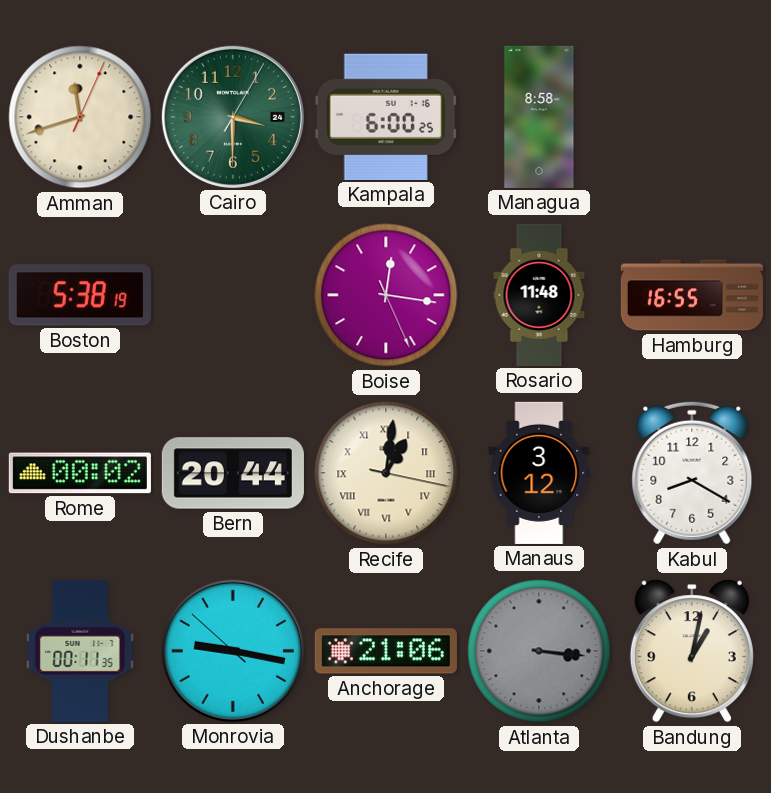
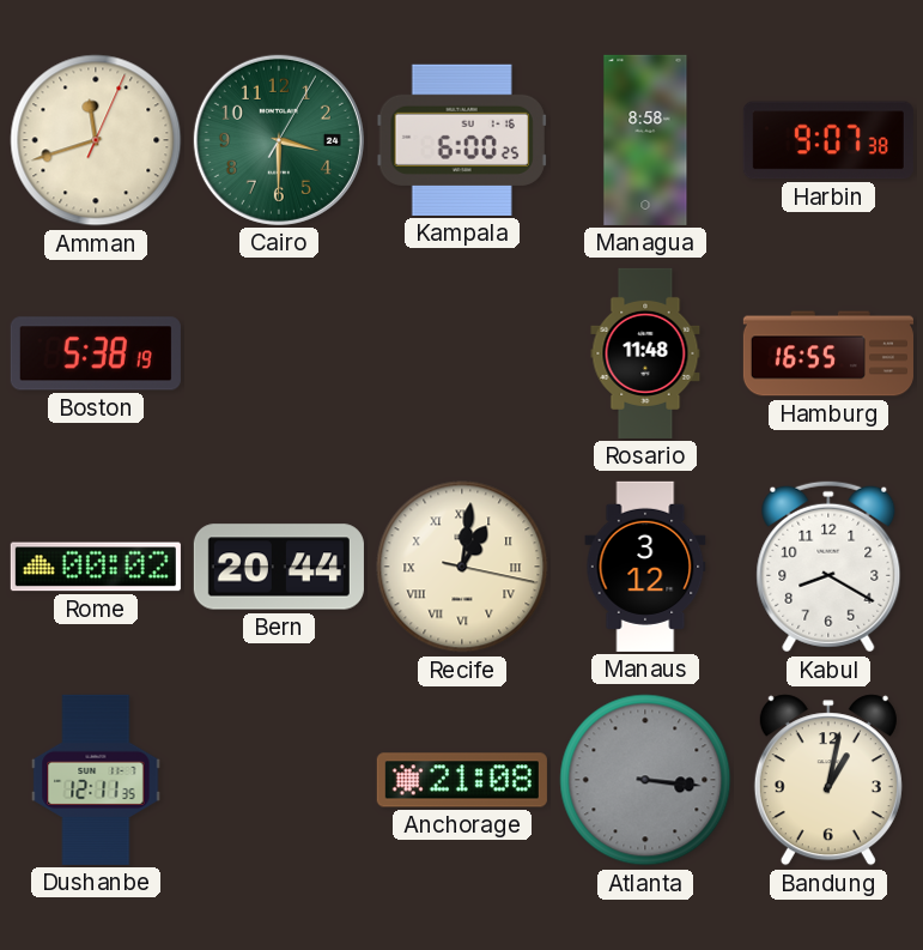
Harbin: none -> 9:07 (828, 140)
Boise: 12:16 -> none (386, 295)
Dushanbe: 00:11 -> 12:11 (96, 780)
Monrovia: 9:16 -> none (233, 651)
Anchorage: 21:06 -> 21:08 (462, 780)
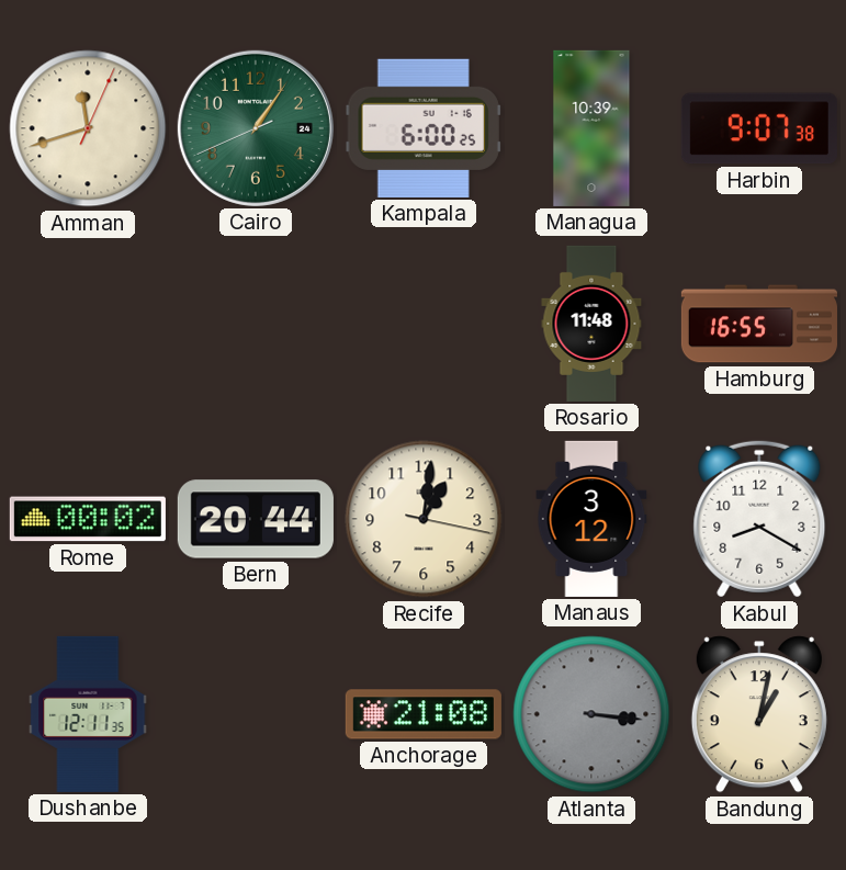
Cairo: 3:30 -> 1:05 (256, 128)
Managua: 8:58 -> 10:39 (591, 128)
Boston: 5:38 -> none (96, 353)
Recife numerals: Roman -> Arabic (424, 519)
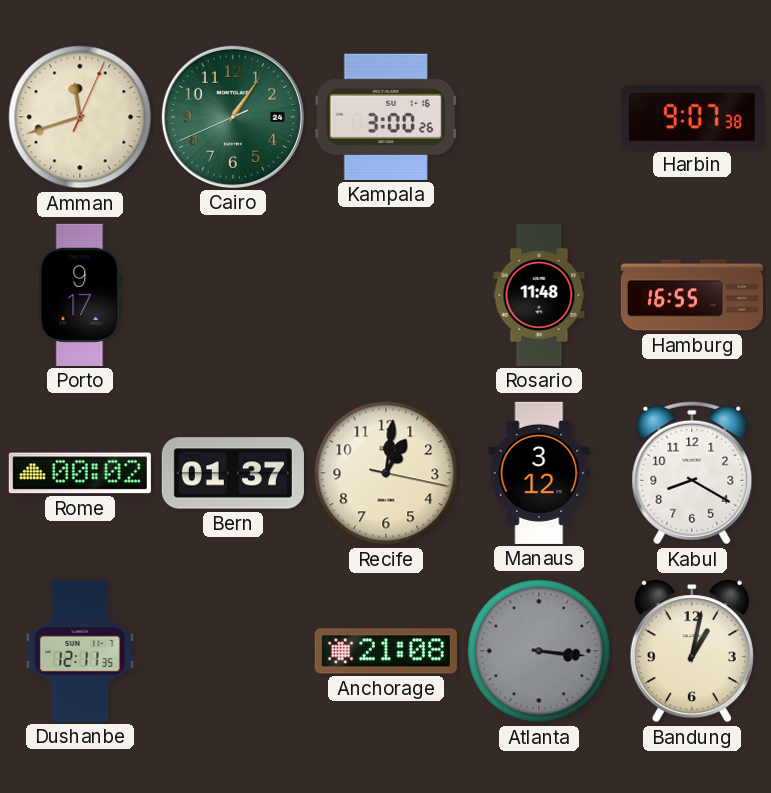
Kampala: 6:00 -> 3:00 (386, 117)
Managua: 10:39 -> none (591, 128)
Porto: none -> 9:17 (80, 295)
Bern: 20:44 -> 01:37 (233, 473)
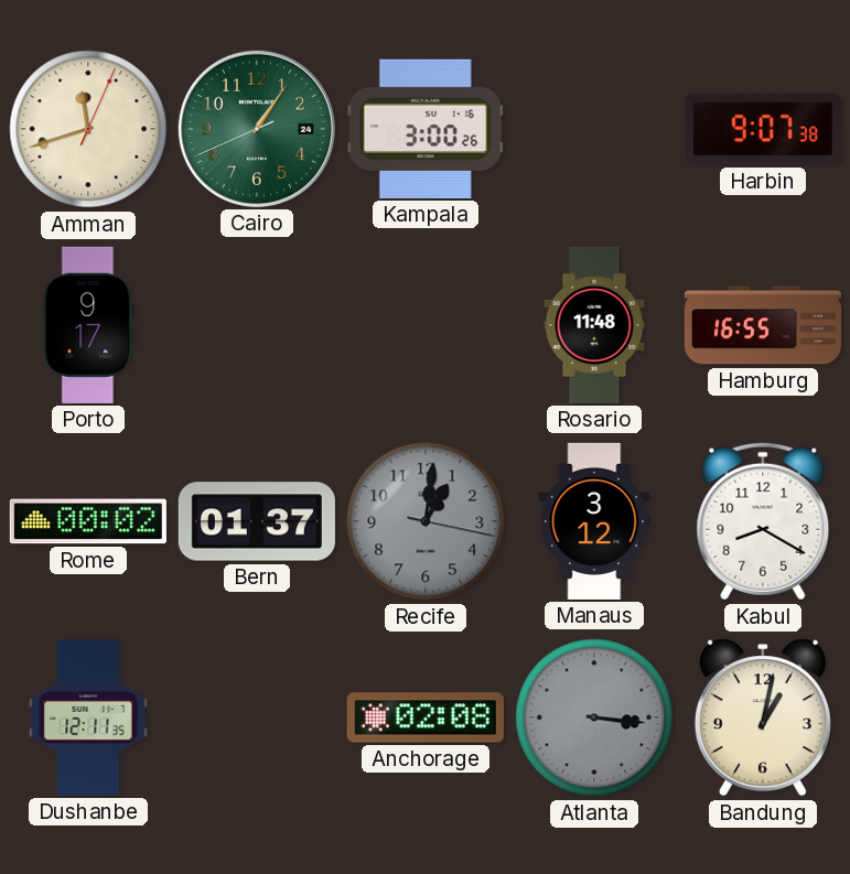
Recife dial: cream -> grey (426, 521)
Anchorage: 21:08 -> 02:08 (426, 717)
